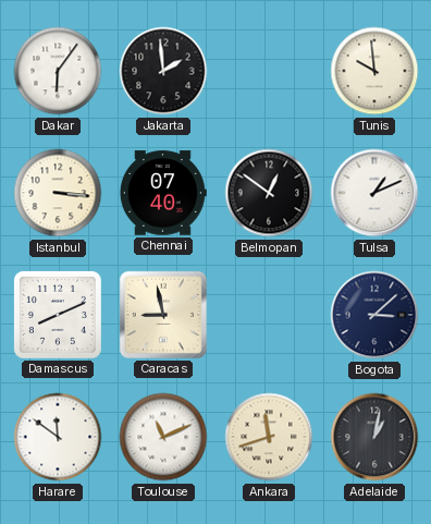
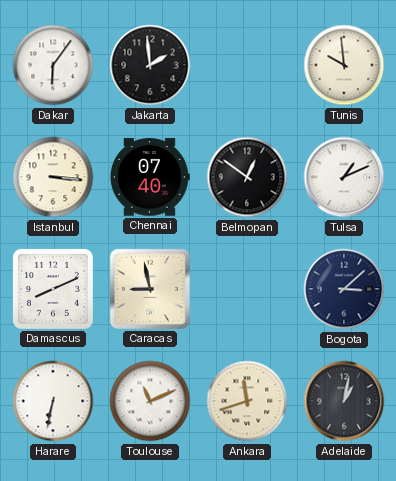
Harare: 11:51 -> 6:32 (53, 401)
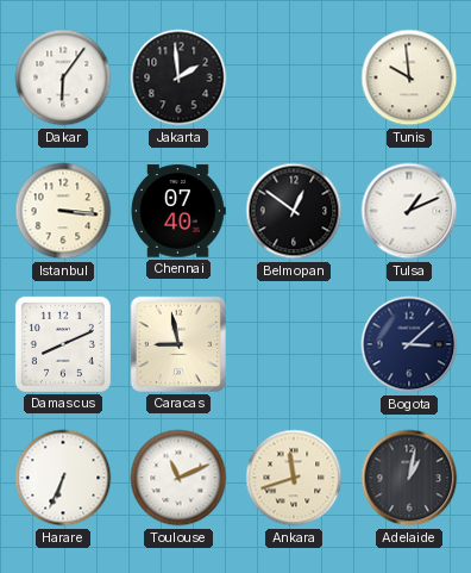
Harare: 6:32 -> 6:34 (63, 478)
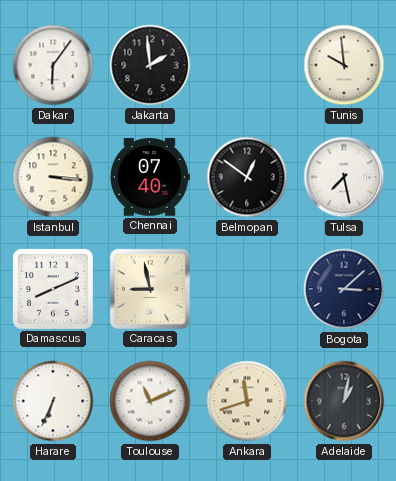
Tulsa: 1:11 -> 7:28 (344, 177)
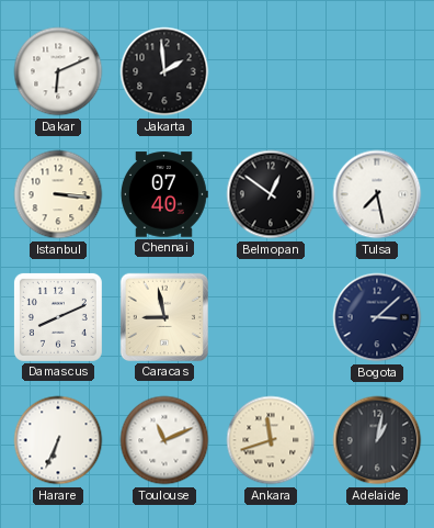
Dakar: 6:06 -> 6:11 (58, 71)
Tunis: 9:59 -> none (344, 65)
